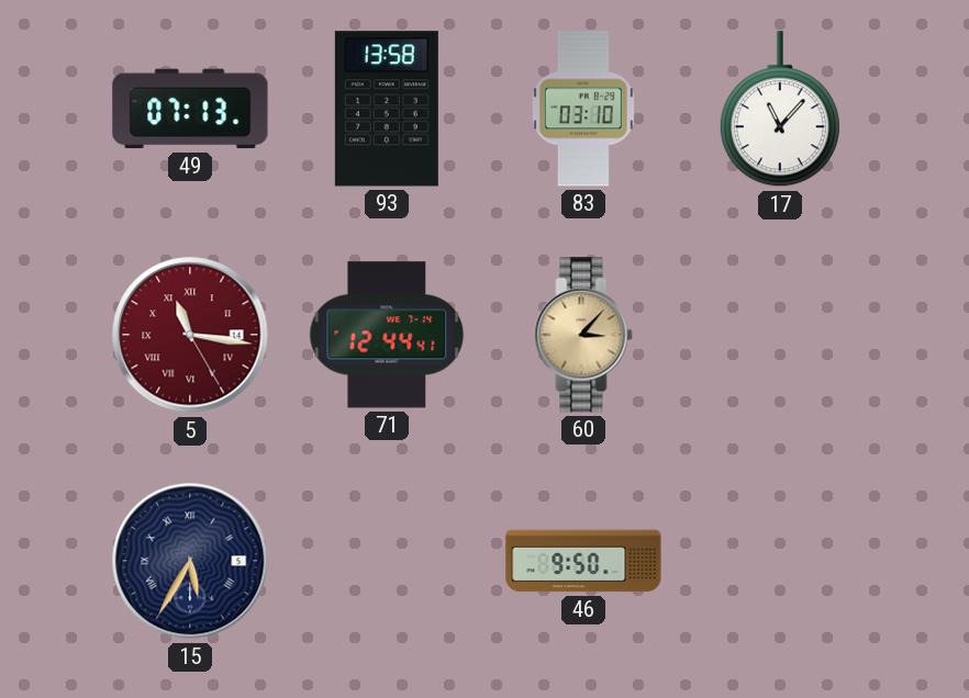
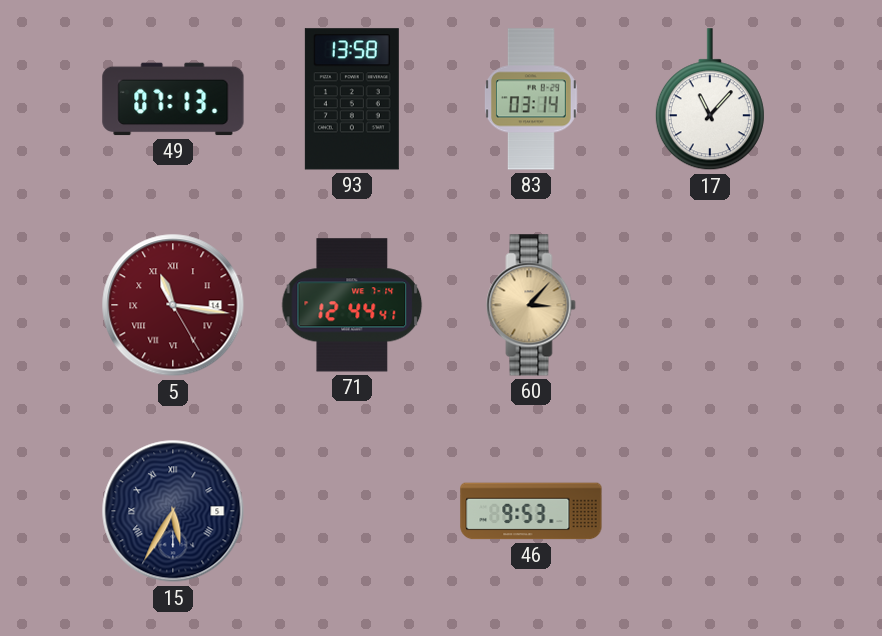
83: 03:10 -> 03:14 (531, 99)
46: 9:50 -> 9:53 (531, 511)
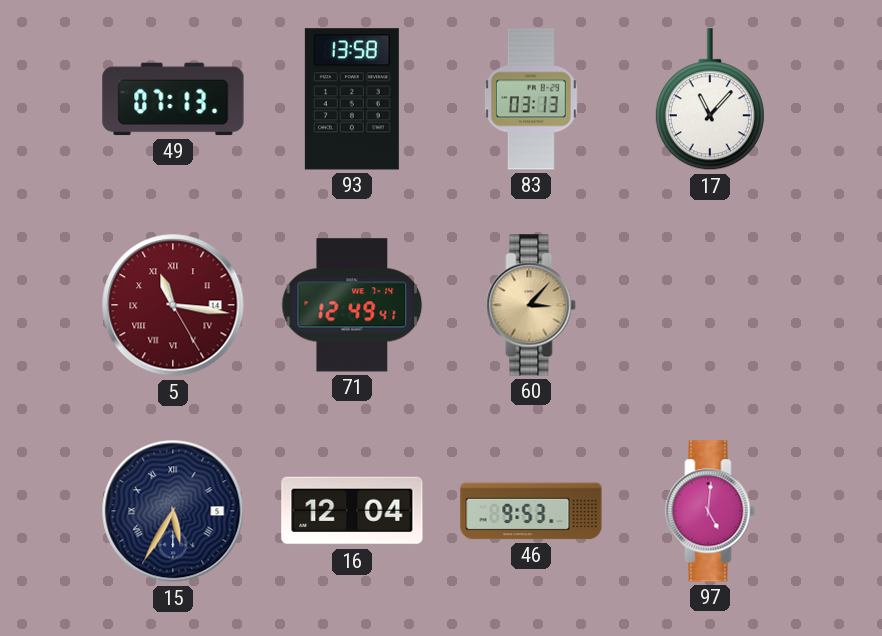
83: 03:14 -> 03:13 (531, 99)
71: 12:44 -> 12:49 (352, 305)
16: none -> 12:04 (352, 511)
97: none -> 5:01 (710, 511)
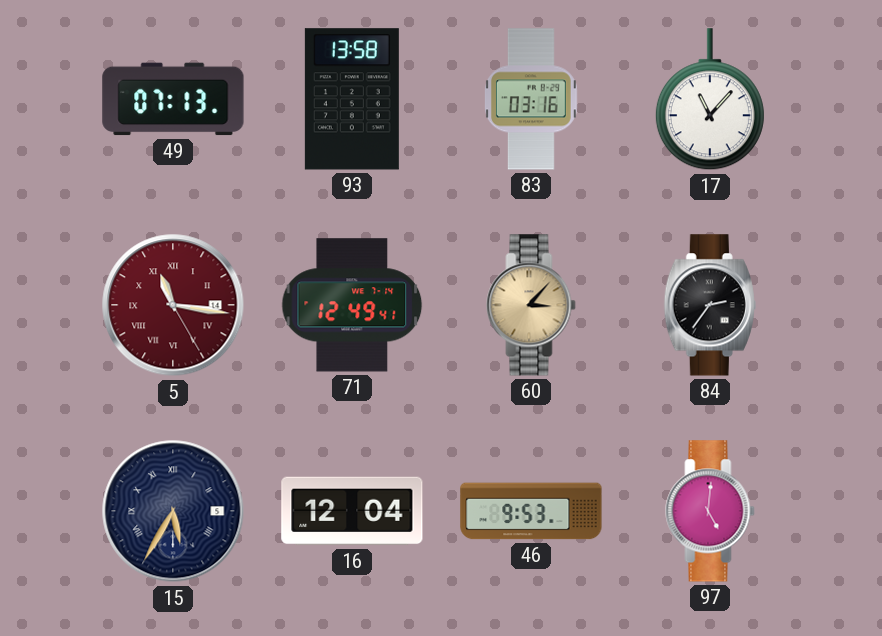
83: 03:13 -> 03:16 (531, 99)
84: none -> 2:36 (710, 305)
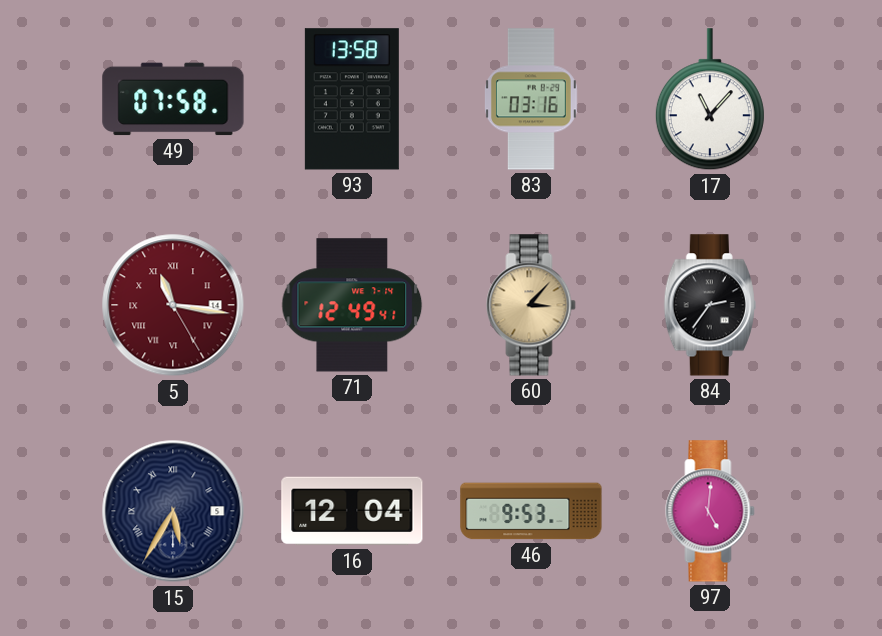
49: 07:13 -> 07:58 (173, 99)
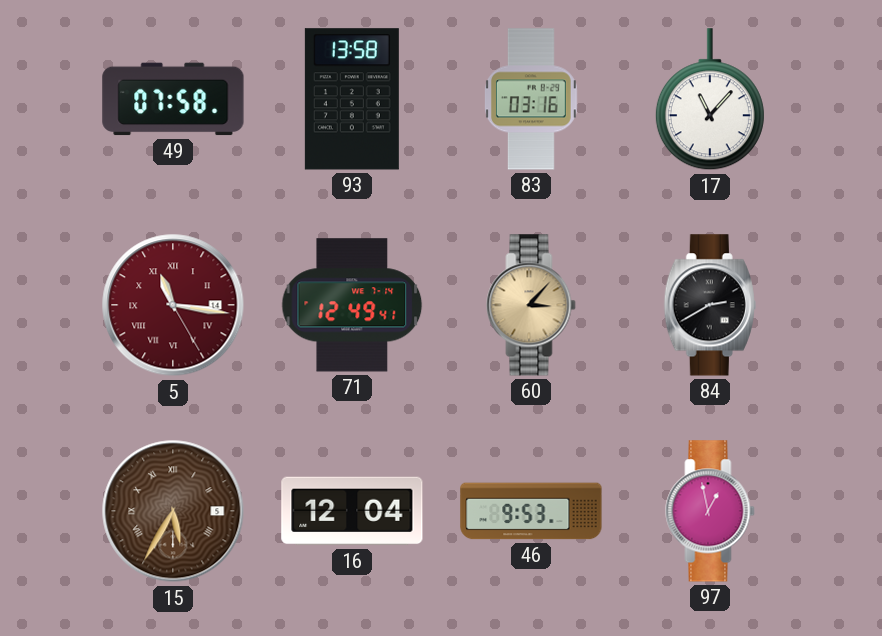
84: 2:36 -> 2:40 (710, 305)
15 dial: navy -> brown (173, 511)
97: 5:01 -> 12:58 (710, 511)
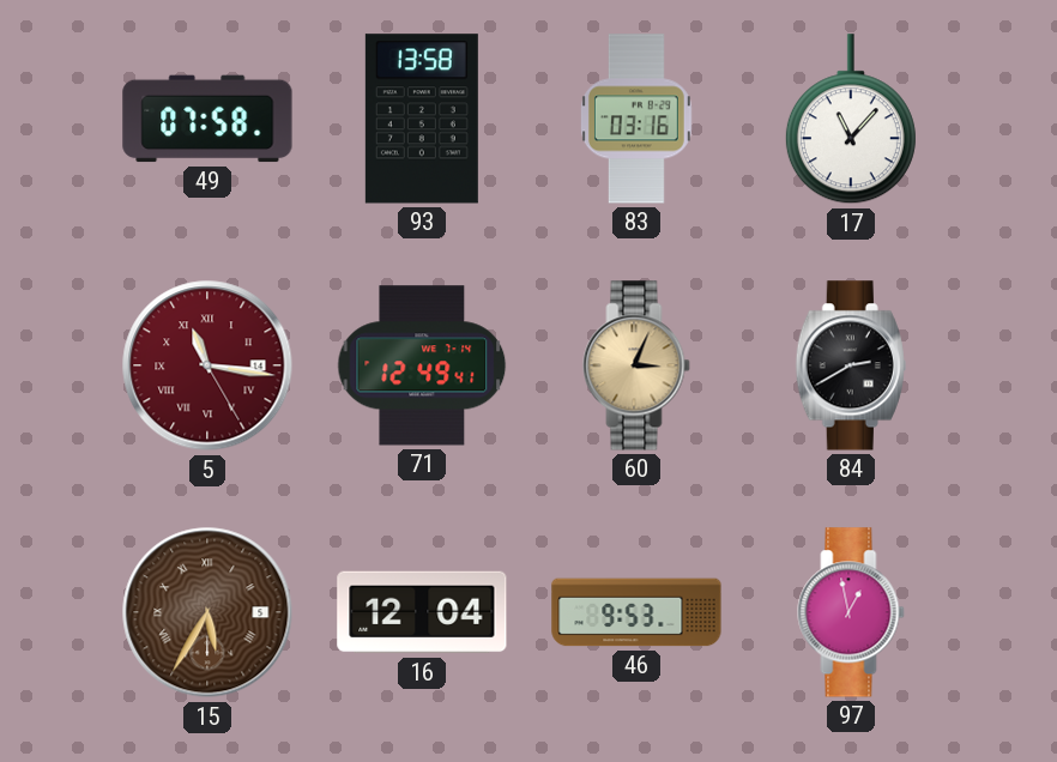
60: 3:07 -> 3:04 (636, 365)
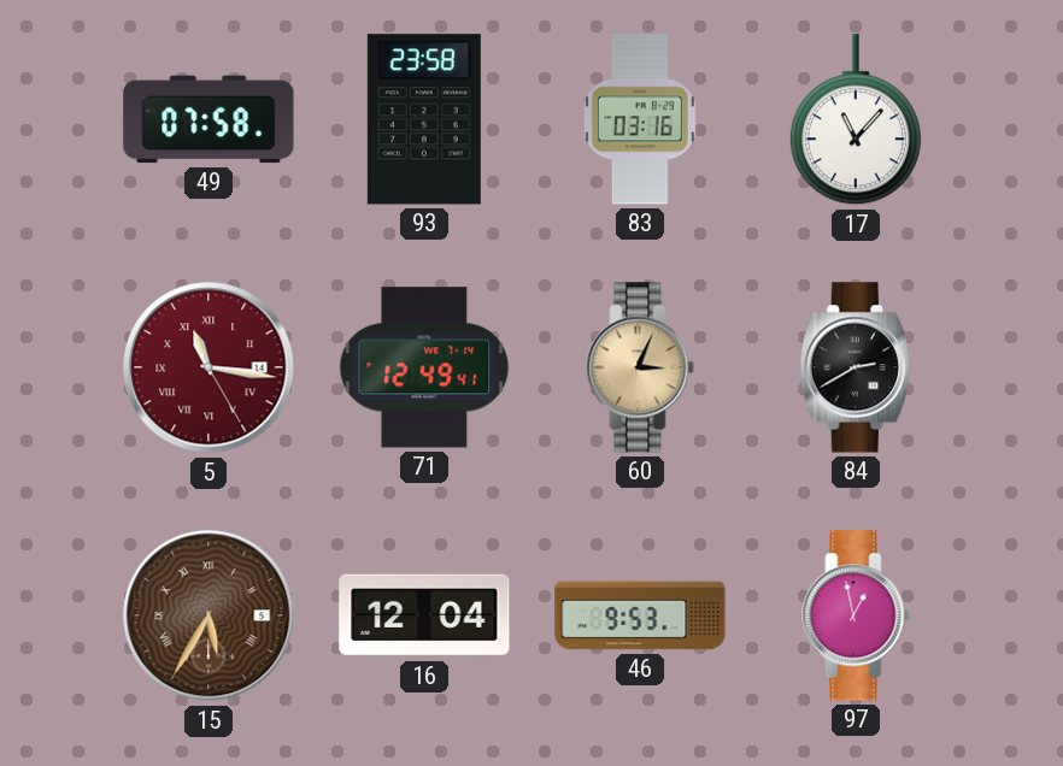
93: 13:58 -> 23:58 (424, 119)
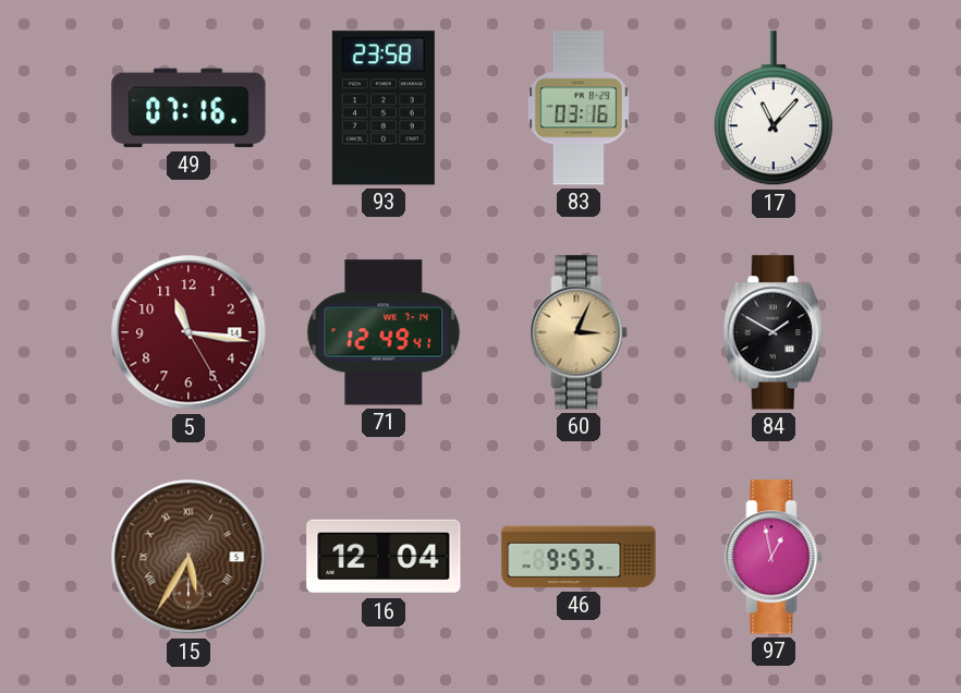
49: 07:58 -> 07:16 (188, 108)
5 numerals: Roman -> Arabic (188, 332)
84: 2:40 -> 1:50 (774, 332)
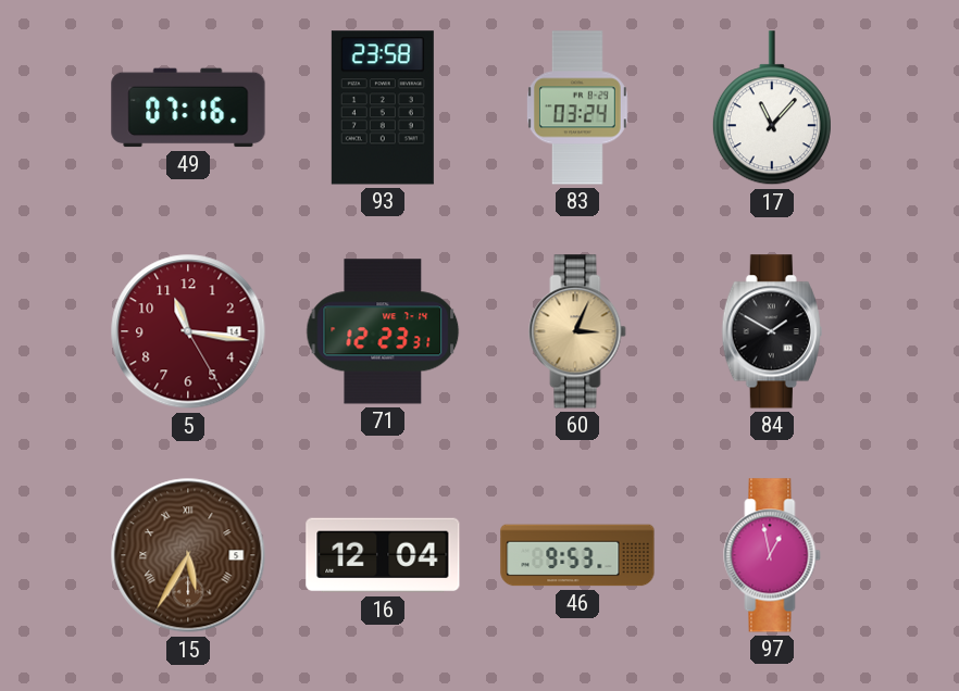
83: 03:16 -> 03:24 (577, 108)
71: 12:49 -> 12:23 (383, 331)
